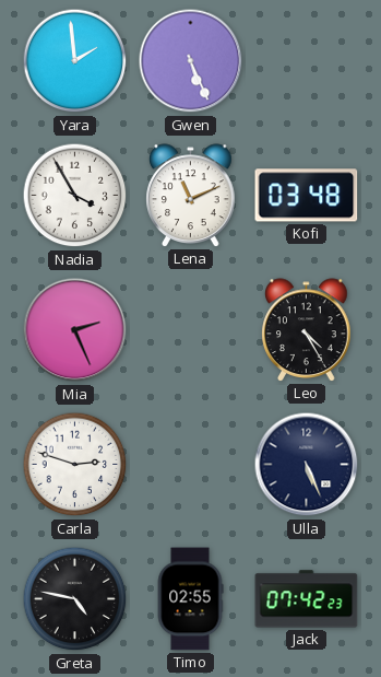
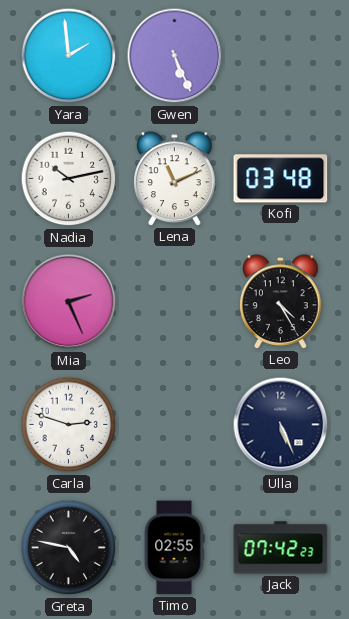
Nadia: 3:55 -> 10:13 (69, 179)
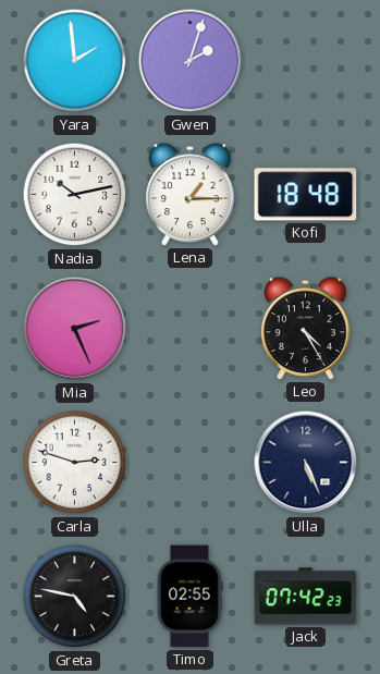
Gwen: 5:26 -> 2:03 (191, 61)
Lena: 11:11 -> 1:15 (191, 195)
Kofi: 03:48 -> 18:48 (306, 195)
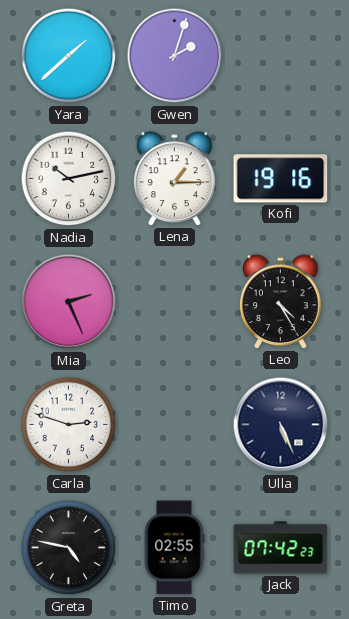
Yara: 1:59 -> 1:38 (69, 56)
Kofi: 18:48 -> 19:16 (281, 179)
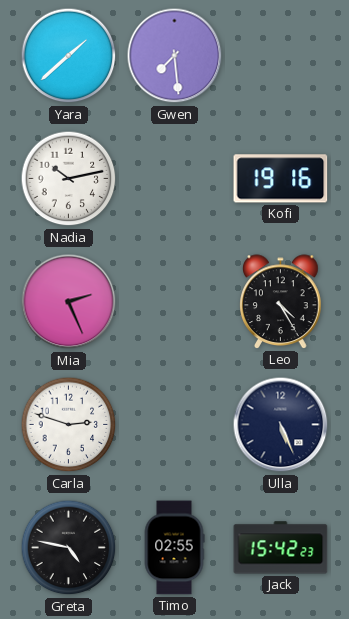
Gwen: 2:03 -> 7:29 (175, 56)
Lena: 1:15 -> none (175, 179)
Jack: 07:42 -> 15:42 (281, 548)
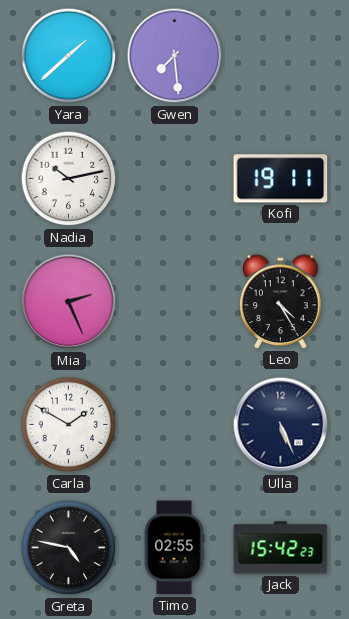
Kofi: 19:16 -> 19:11 (281, 179)
Carla: 2:48 -> 1:50 (69, 425)
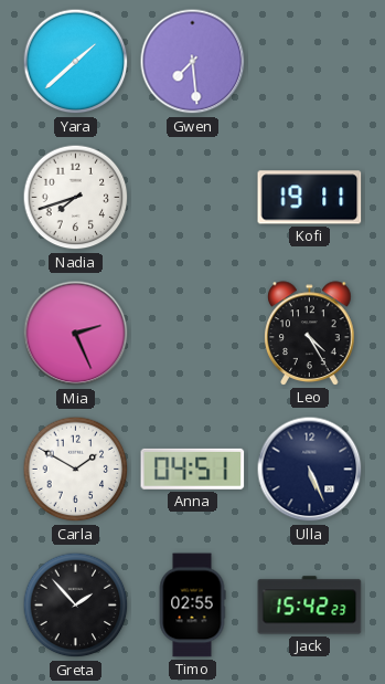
Nadia: 10:13 -> 7:42 (76, 198)
Anna: none -> 04:51 (193, 469)
Greta: 4:47 -> 1:53 (76, 606)
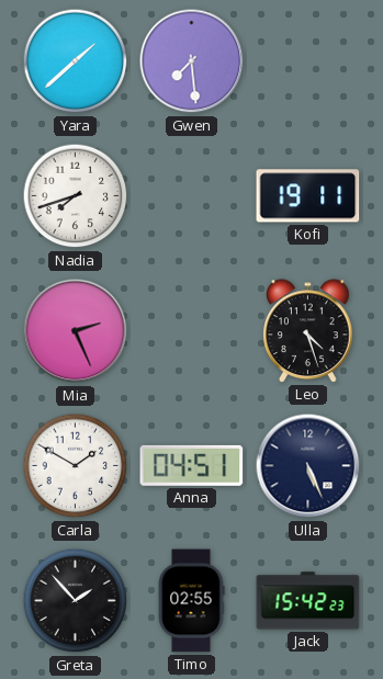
Leo: 4:25 -> 4:27 (308, 331)
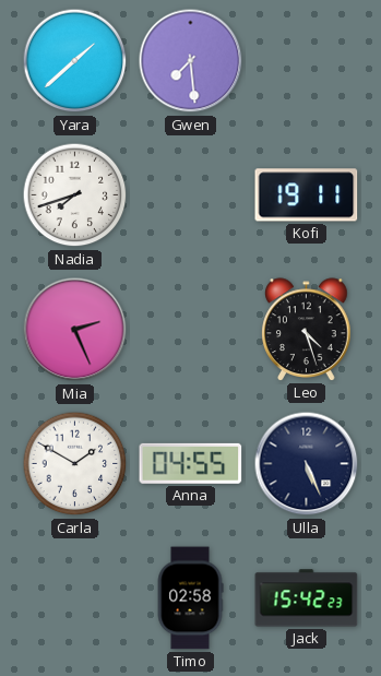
Anna: 04:51 -> 04:55 (191, 463)
Greta: 1:53 -> none (76, 601)
Timo: 02:55 -> 02:58 (190, 598)
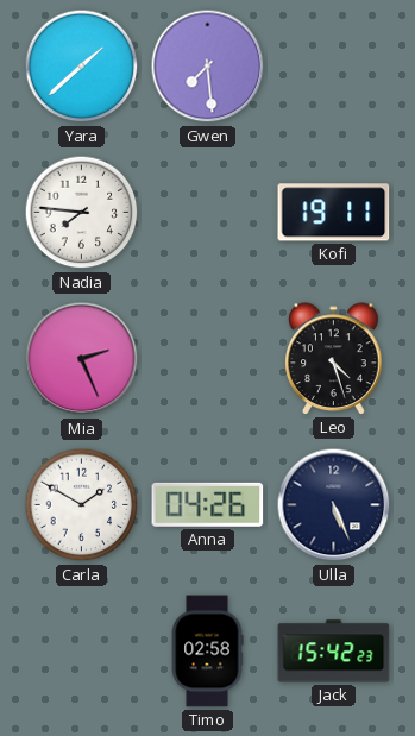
Nadia: 7:42 -> 7:46 (82, 213)
Anna: 04:55 -> 04:26 (208, 504)
